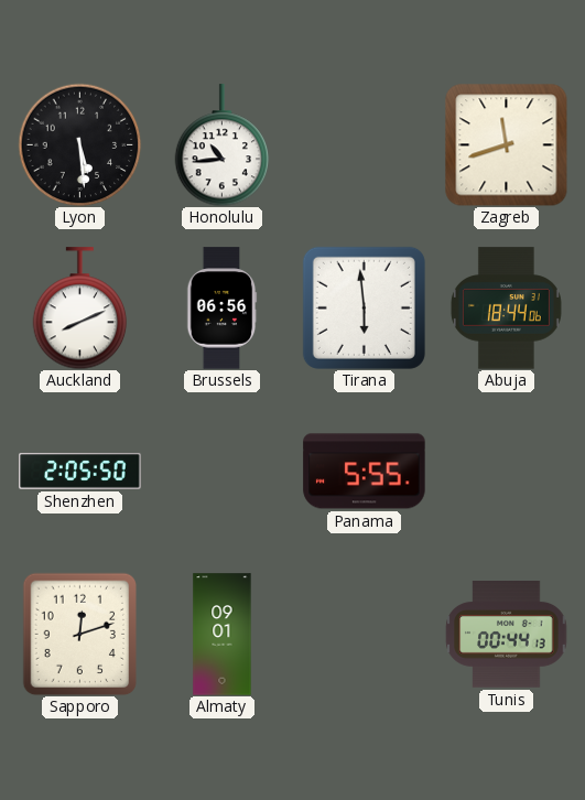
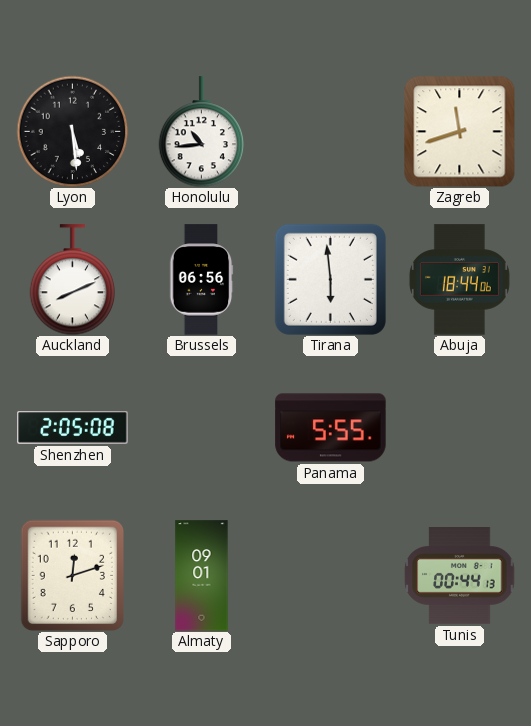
Shenzhen: 2:05:50 -> 2:05:08 (73, 428)
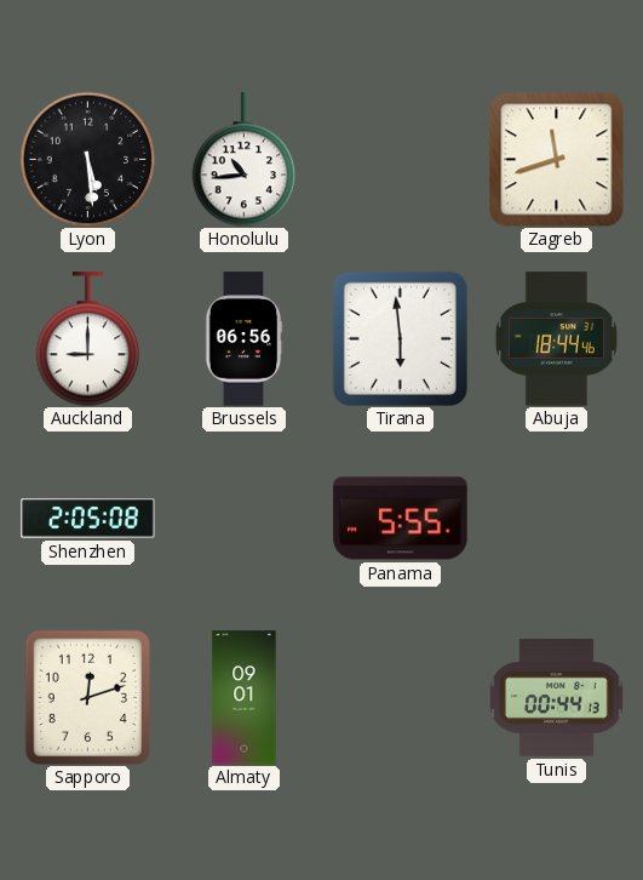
Auckland: 8:11 -> 9:00 (88, 339)
Abuja: 18:44:06 -> 18:44:46 (556, 339)
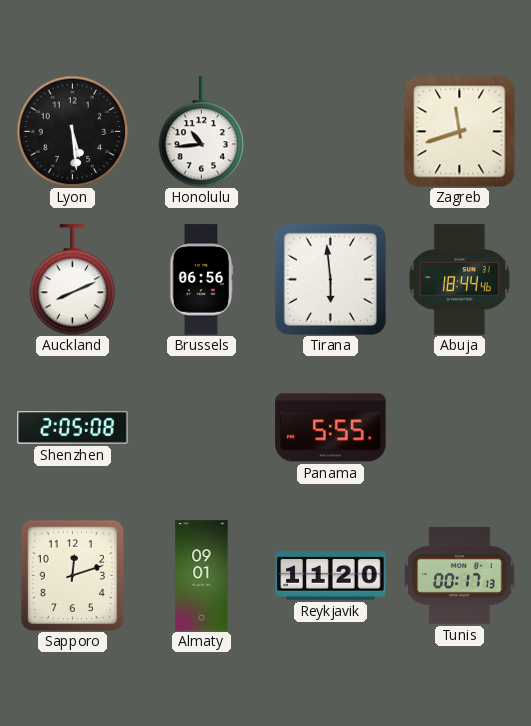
Auckland: 9:00 -> 8:11 (73, 280)
Reykjavik: none -> 11:20 (331, 576)
Tunis: 00:44 -> 00:17 (460, 576)
